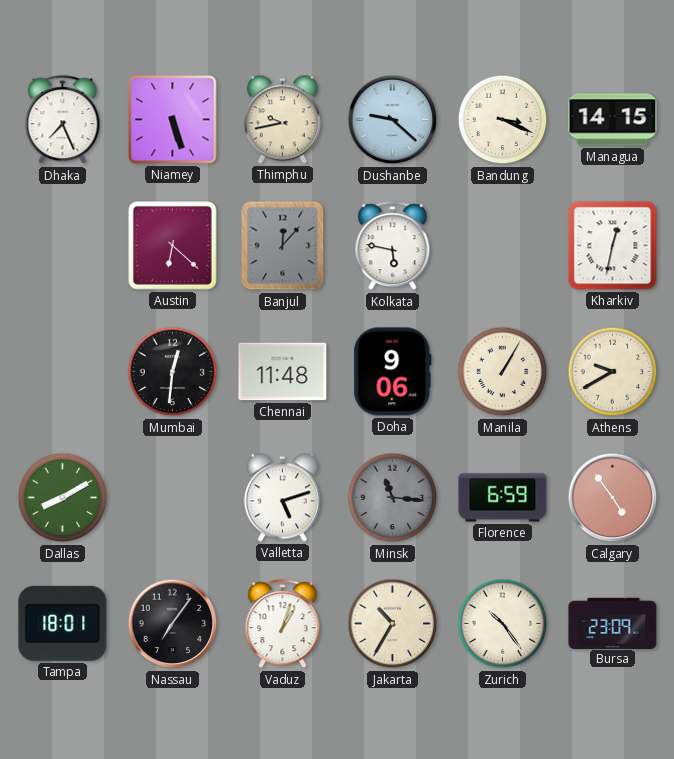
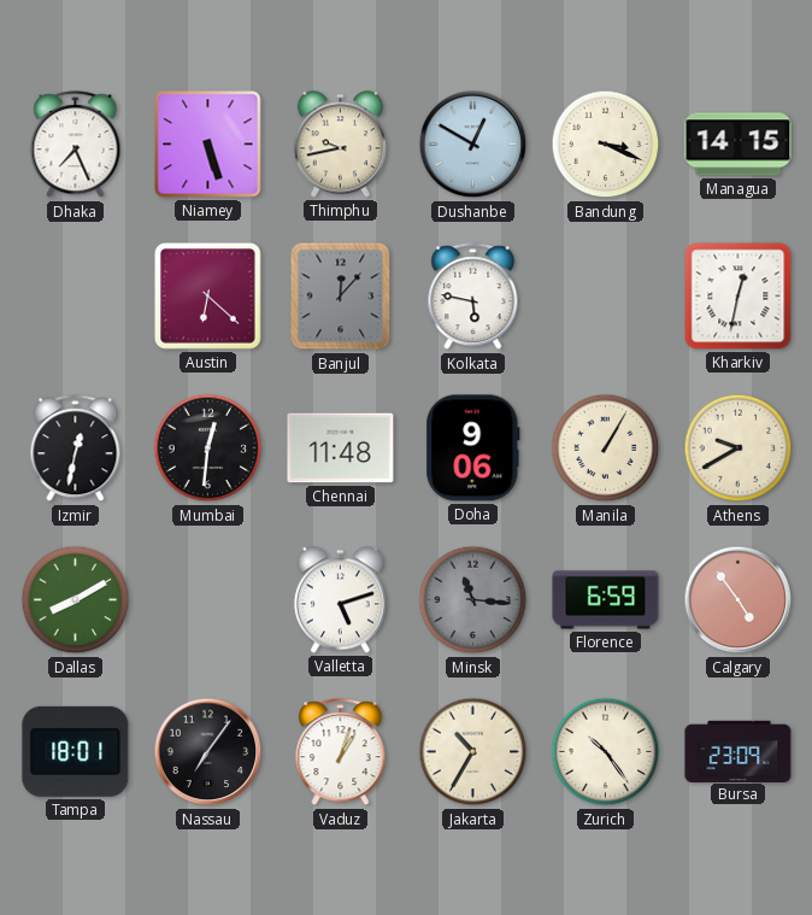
Dushanbe: 9:22 -> 12:50 (473, 145)
Izmir: none -> 12:32 (76, 448)
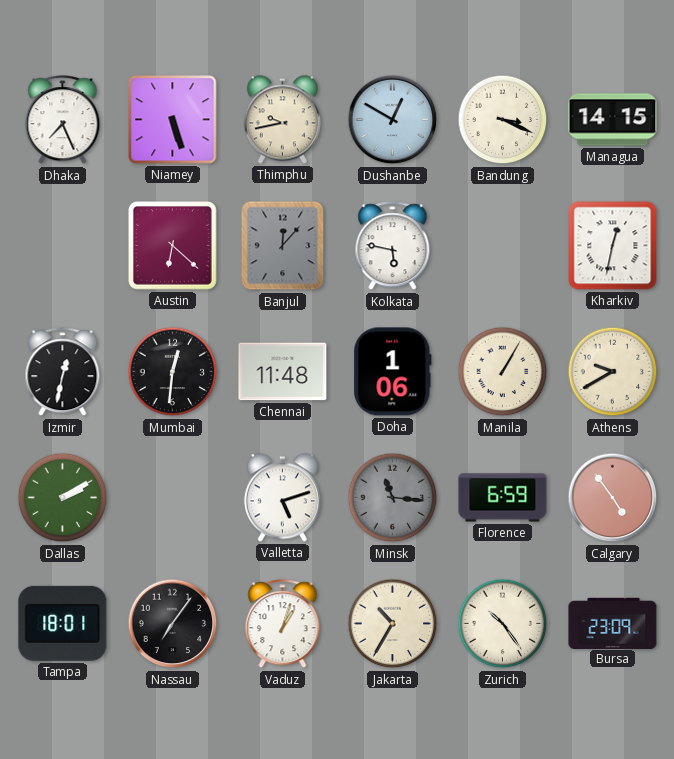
Doha: 9:06 -> 1:06 (393, 372)
Dallas: 8:10 -> 2:10 (63, 498)
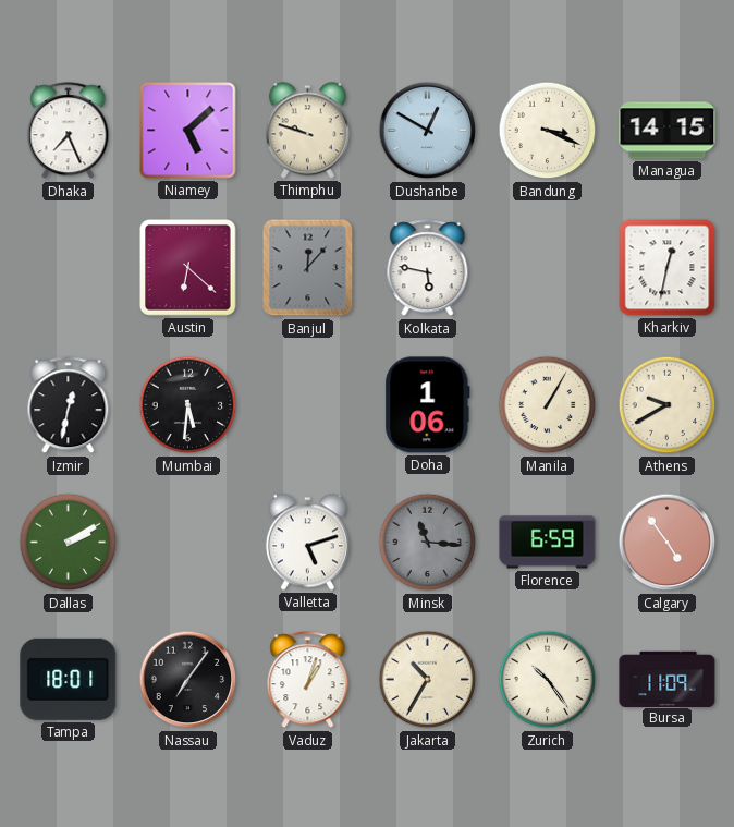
Niamey: 5:27 -> 5:08 (188, 131)
Thimphu: 9:43 -> 9:48 (307, 131)
Mumbai: 12:31 -> 5:31 (188, 405)
Chennai: 11:48 -> none (283, 372)
Bursa: 23:09 -> 11:09 (668, 679)
